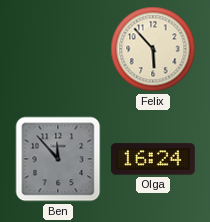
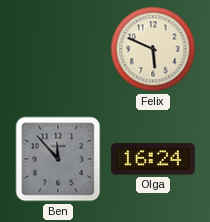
Felix: 5:53 -> 5:49 (153, 49)
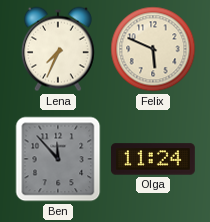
Lena: none -> 7:34 (58, 49)
Olga: 16:24 -> 11:24 (153, 159)
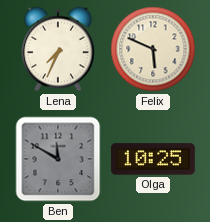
Ben: 11:53 -> 11:50 (58, 159)
Olga: 11:24 -> 10:25 (153, 159)
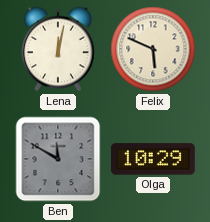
Lena: 7:34 -> 12:02 (58, 49)
Olga: 10:25 -> 10:29 (153, 159)
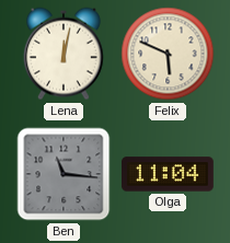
Ben: 11:50 -> 11:16 (64, 174)
Olga: 10:29 -> 11:04 (168, 174)
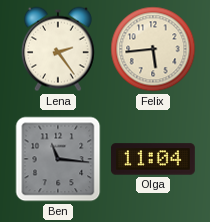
Lena: 12:02 -> 2:24 (58, 49)
Felix: 5:49 -> 5:44 (153, 49)
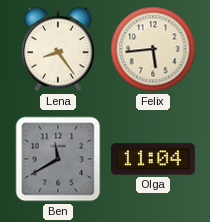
Lena: 2:24 -> 8:24 (58, 49)
Ben: 11:16 -> 11:40 (58, 159)
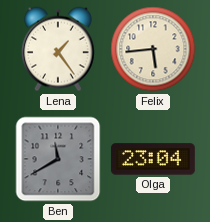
Lena: 8:24 -> 1:24 (58, 49)
Olga: 11:04 -> 23:04 (153, 159)
